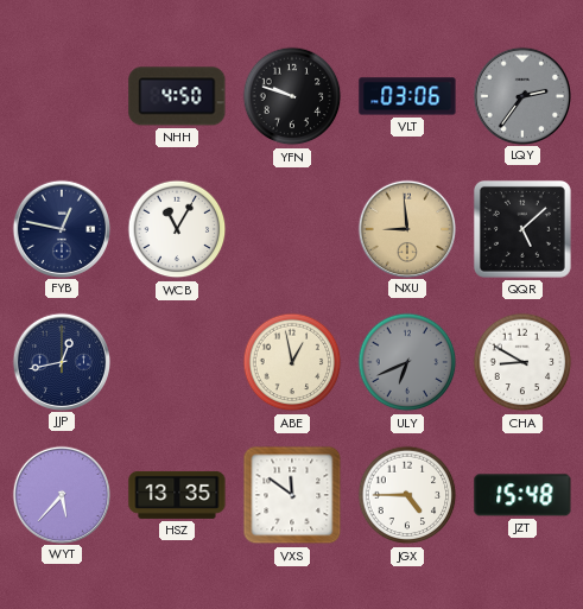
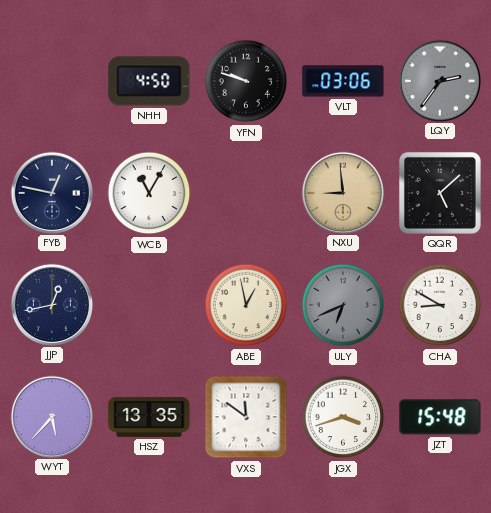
JGX: 4:45 -> 3:42 (343, 417)
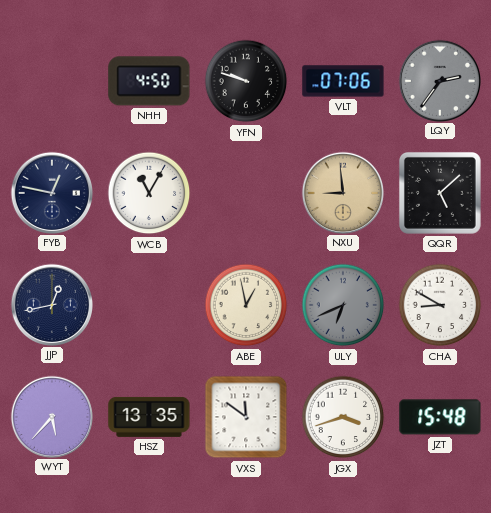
VLT: 03:06 -> 07:06 (343, 81)
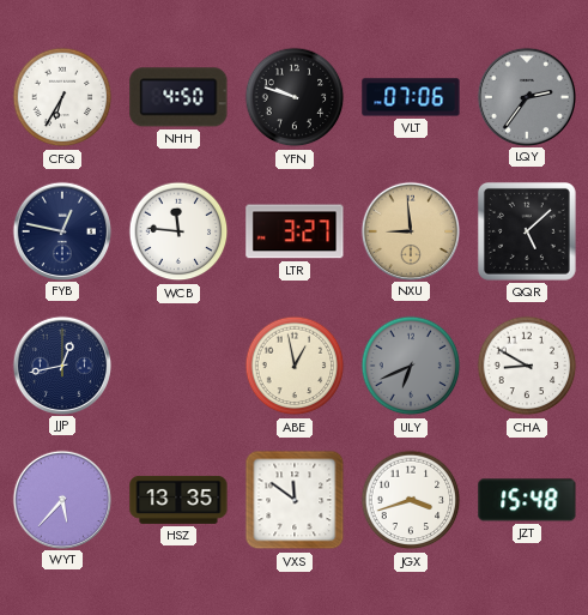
CFQ: none -> 6:35 (62, 97)
WCB: 11:05 -> 11:46 (178, 231)
LTR: none -> 3:27 (295, 231)
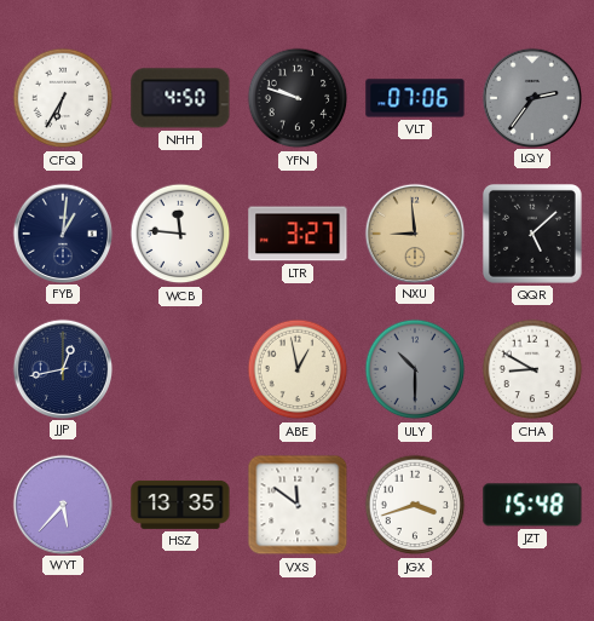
FYB: 12:47 -> 1:01 (62, 232)
ULY: 6:41 -> 10:30 (415, 369)
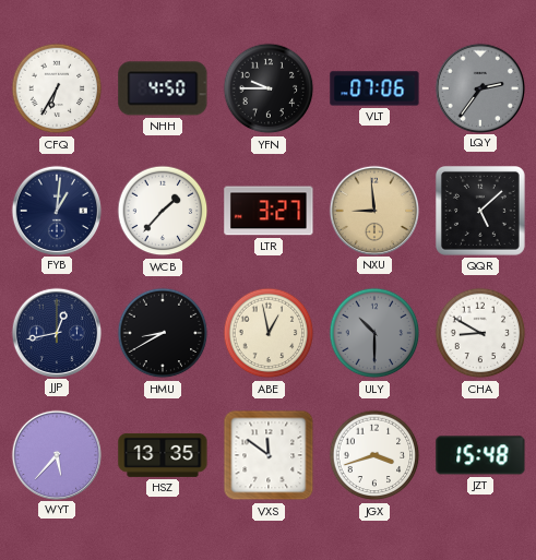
YFN: 9:48 -> 9:45 (269, 88)
WCB: 11:46 -> 1:37 (163, 211)
HMU: none -> 8:40 (163, 333)
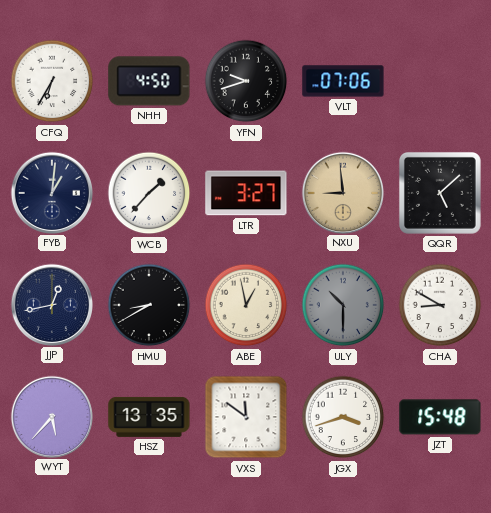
YFN: 9:45 -> 9:42 (246, 81)
LQY: 2:36 -> none (479, 87)
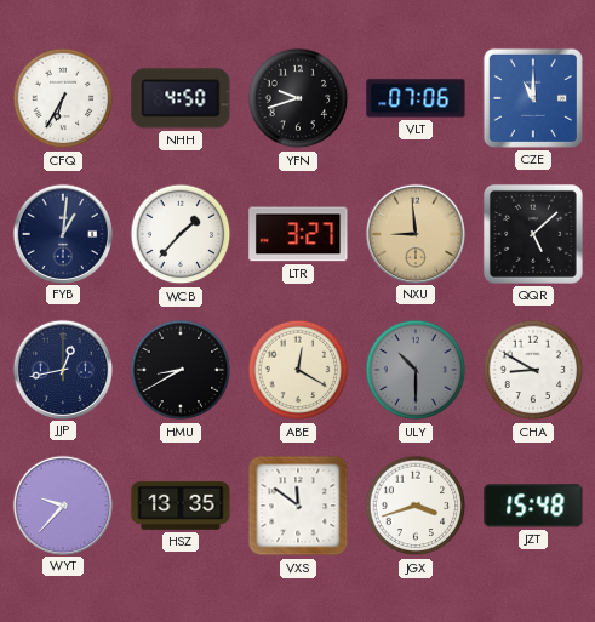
CZE: none -> 11:00 (533, 98)
ABE: 12:58 -> 12:20 (298, 370)
WYT: 5:37 -> 9:37 (62, 504)
